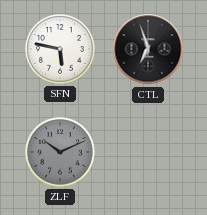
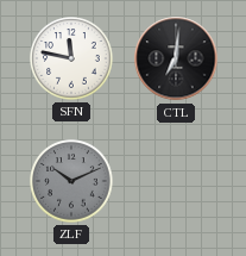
SFN: 5:47 -> 11:47 (71, 58)
CTL: 6:57 -> 7:01 (176, 58)
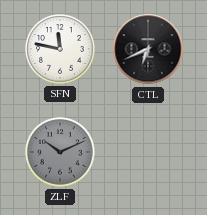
CTL: 7:01 -> 6:41 (148, 49)
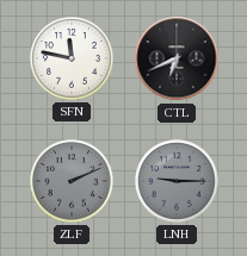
ZLF: 10:11 -> 2:11 (72, 181)
LNH: none -> 9:15 (177, 181)
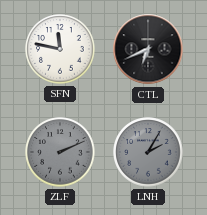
LNH: 9:15 -> 2:05 (148, 152)
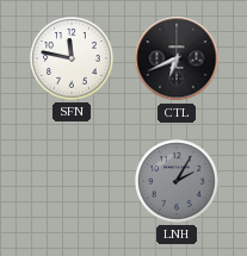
ZLF: 2:11 -> none (60, 152)
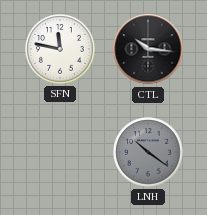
CTL: 6:41 -> 10:16 (148, 49)
LNH: 2:05 -> 10:21 (148, 152)
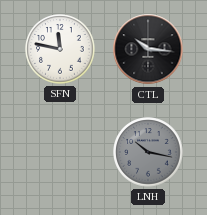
LNH: 10:21 -> 10:17 (148, 152)
